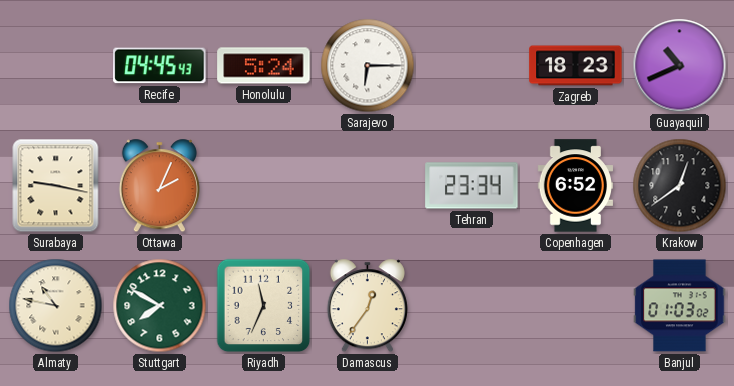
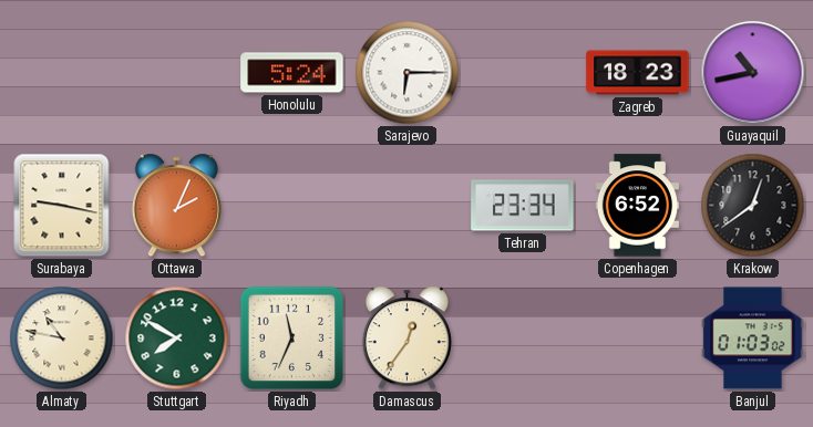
Recife: 04:45 -> none (160, 66)
Guayaquil: 10:41 -> 10:43 (753, 73)
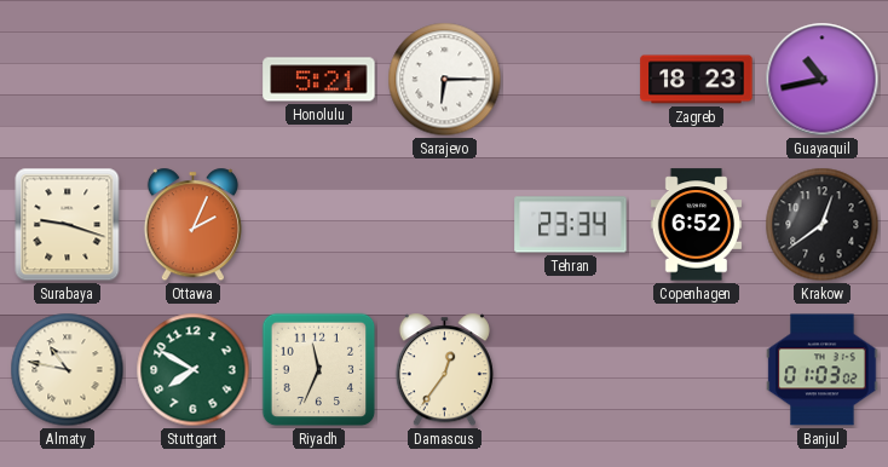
Honolulu: 5:24 -> 5:21 (319, 80)
Surabaya: 9:17 -> 9:18 (68, 225)
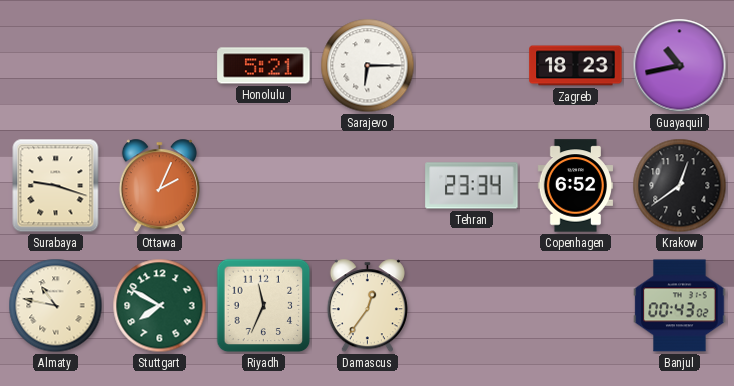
Banjul: 01:03 -> 00:43 (680, 306)
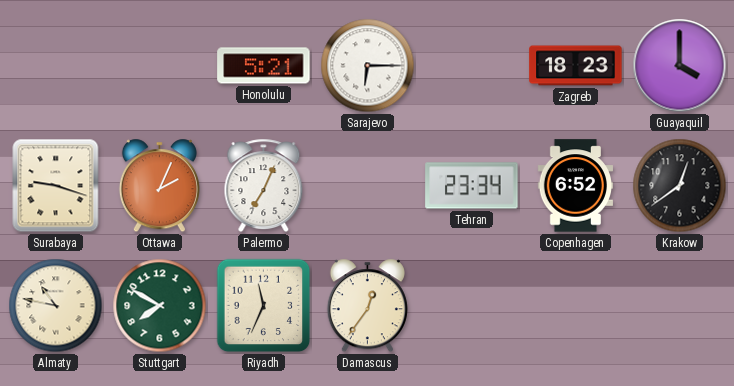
Guayaquil: 10:43 -> 4:00 (680, 66)
Palermo: none -> 7:04 (264, 186)
Banjul: 00:43 -> none (680, 306)
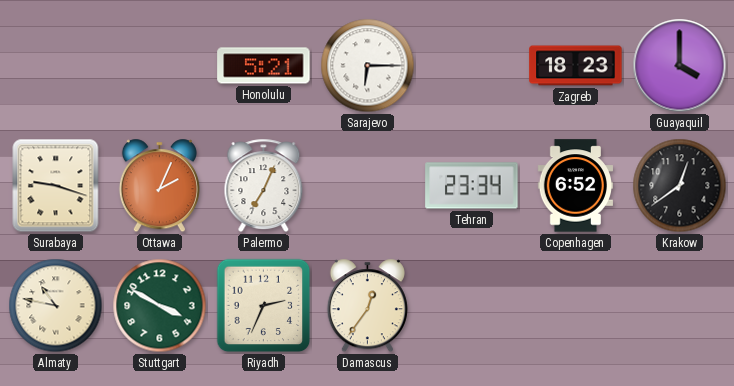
Stuttgart: 7:50 -> 3:50 (160, 306)
Riyadh: 11:34 -> 2:34 (264, 306)
